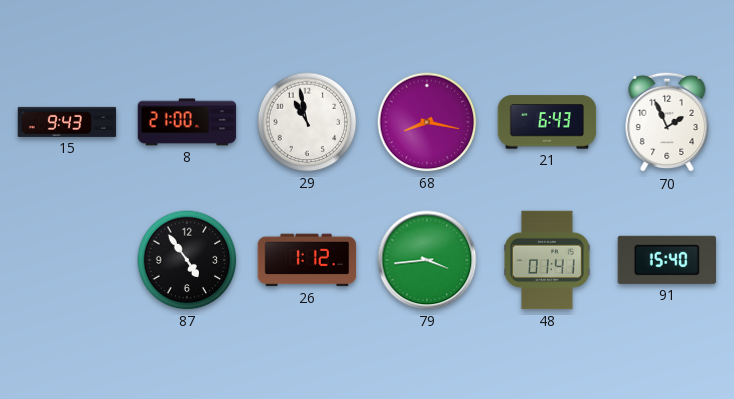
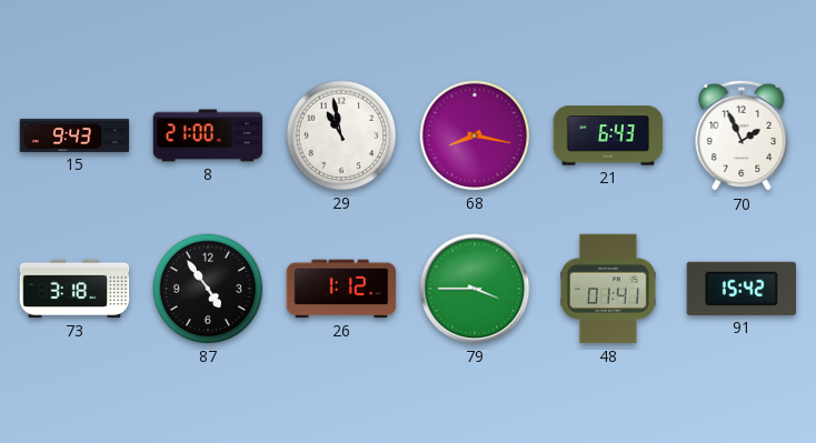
73: none -> 3:18 (74, 289)
79: 3:44 -> 3:45 (475, 289)
91: 15:40 -> 15:42 (740, 289)
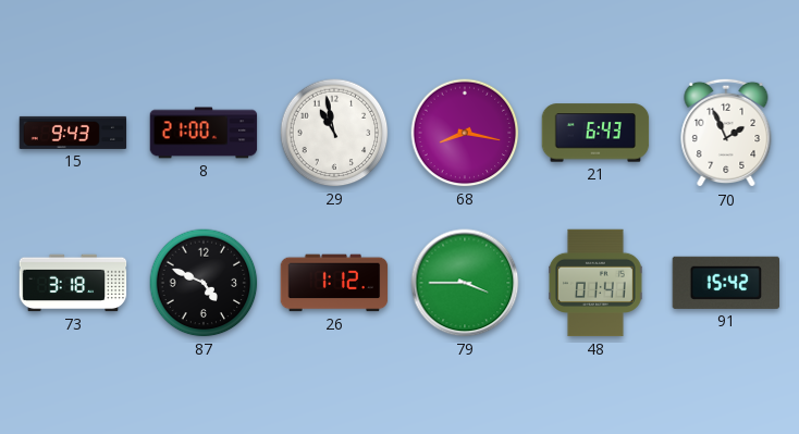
87: 4:54 -> 4:49 (204, 283)
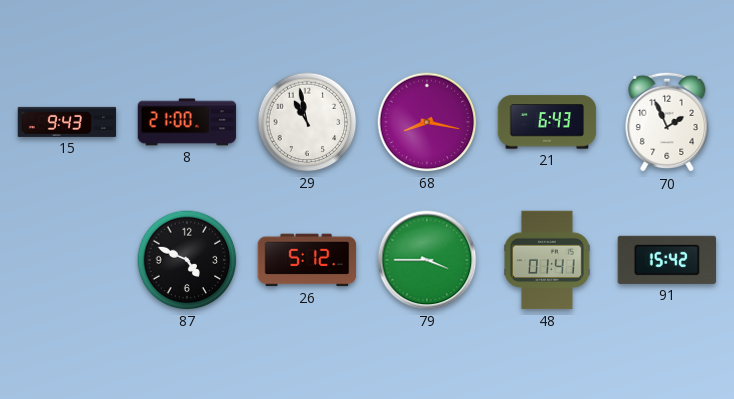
73: 3:18 -> none (73, 283)
26: 1:12 -> 5:12 (307, 260)
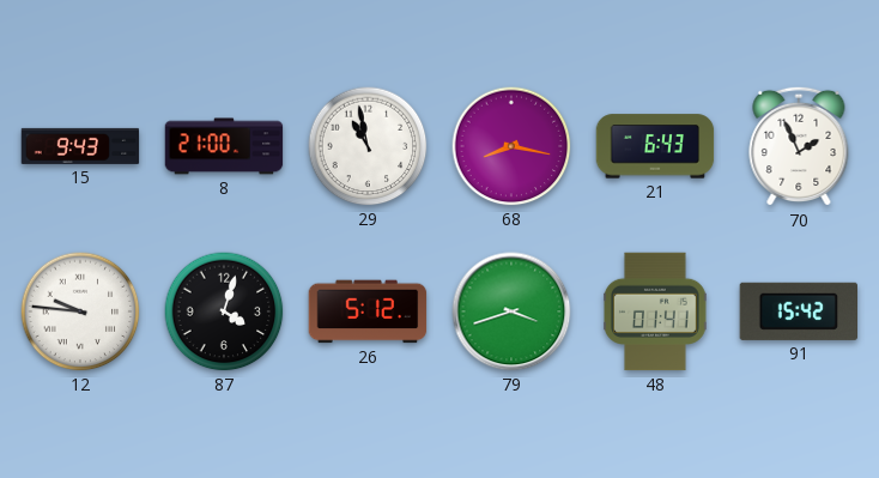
12: none -> 9:46 (80, 311)
87: 4:49 -> 4:03 (224, 311)
79: 3:45 -> 3:42 (511, 311)
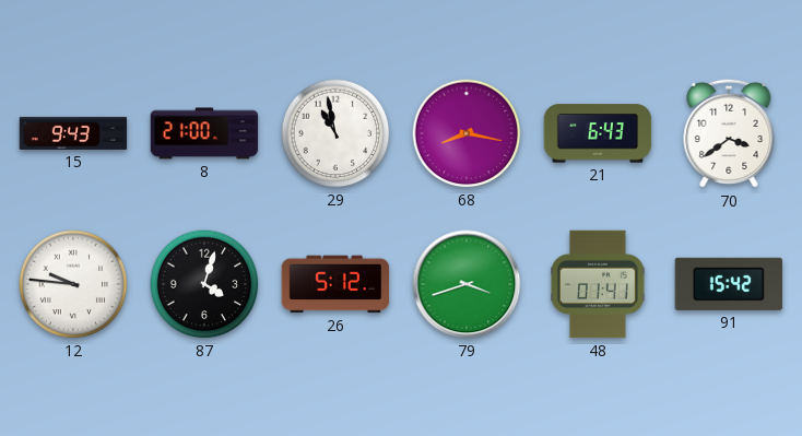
70: 1:56 -> 3:39 (729, 133)
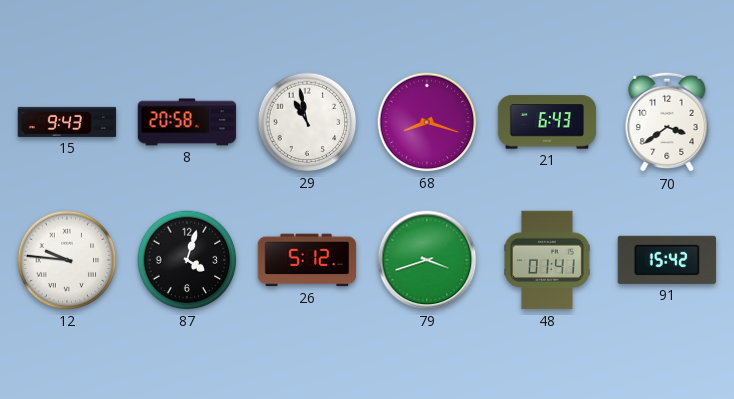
8: 21:00 -> 20:58 (187, 122)
68: 8:17 -> 8:18 (427, 122)
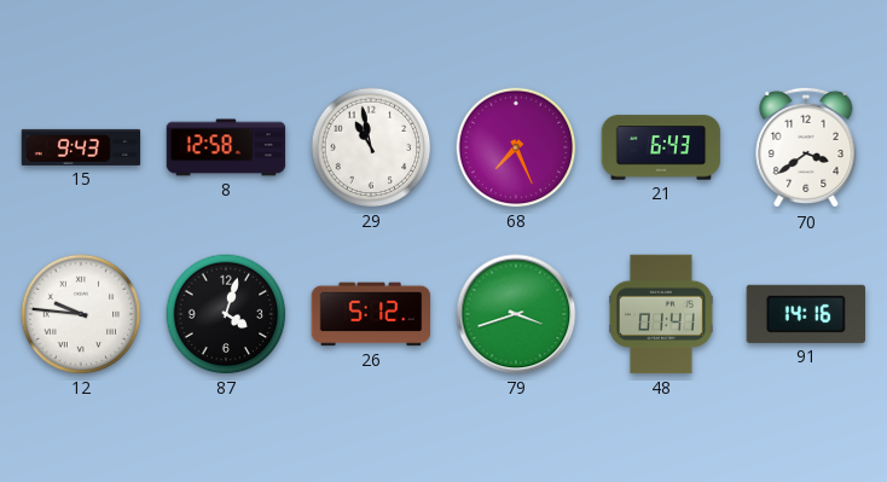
8: 20:58 -> 12:58 (226, 147)
68: 8:18 -> 7:26 (516, 147)
91: 15:42 -> 14:16 (805, 314)
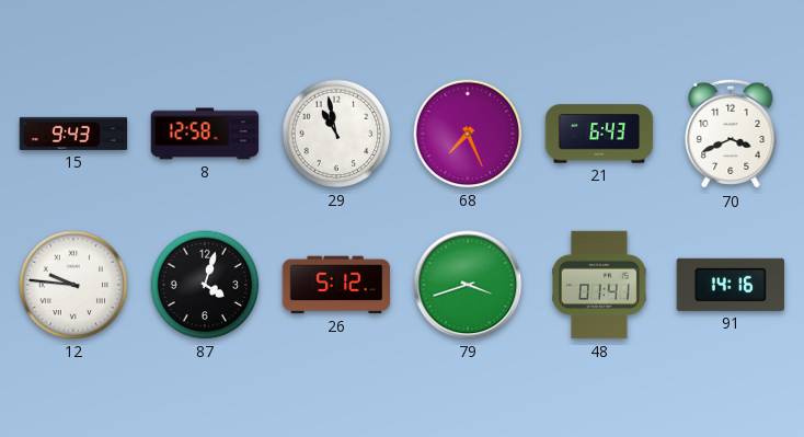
70: 3:39 -> 3:41 (731, 134)
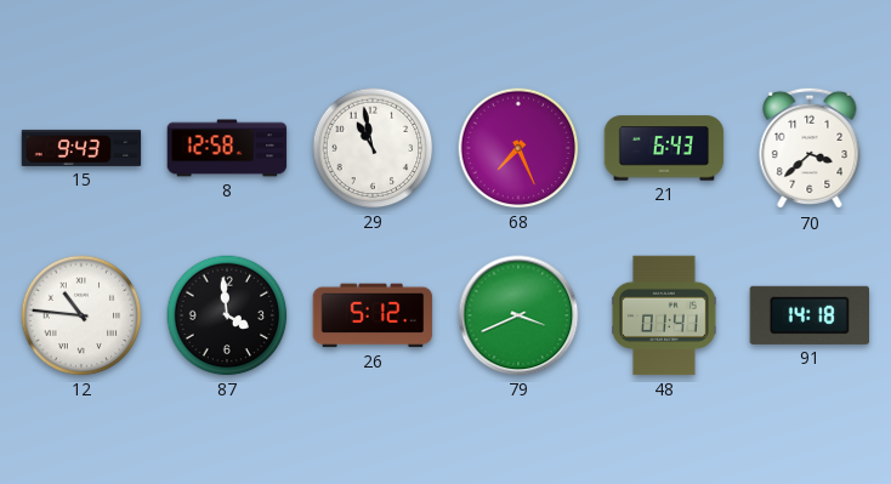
70: 3:41 -> 3:38 (810, 148)
12: 9:46 -> 10:46 (81, 315)
87: 4:03 -> 3:59 (227, 315)
79: 3:42 -> 3:41 (518, 315)
91: 14:16 -> 14:18 (808, 315)
